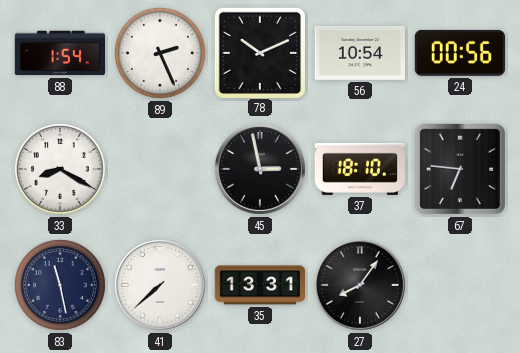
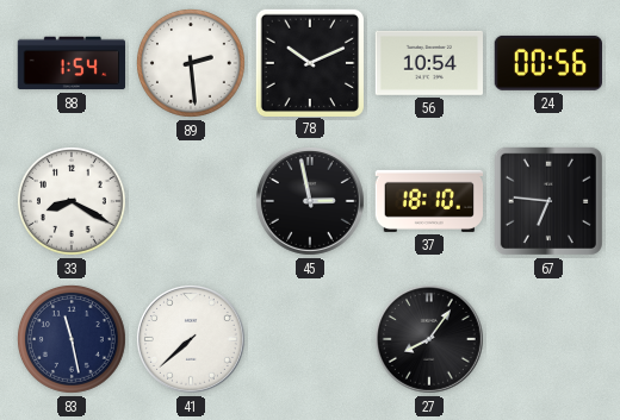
89: 2:26 -> 2:29 (191, 63)
35: 13:31 -> none (260, 285)
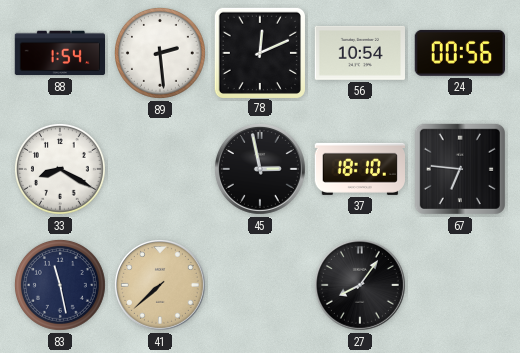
78: 10:11 -> 12:11 (259, 52)
41 dial: white -> champagne (160, 285)
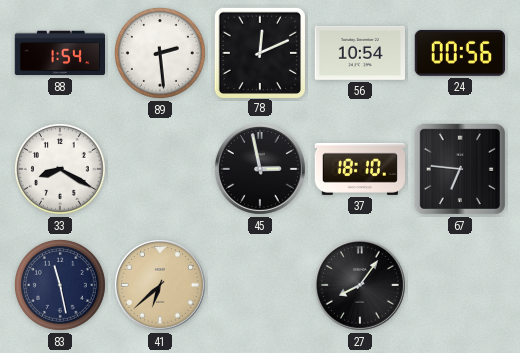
41: 7:38 -> 6:38 (160, 285)
